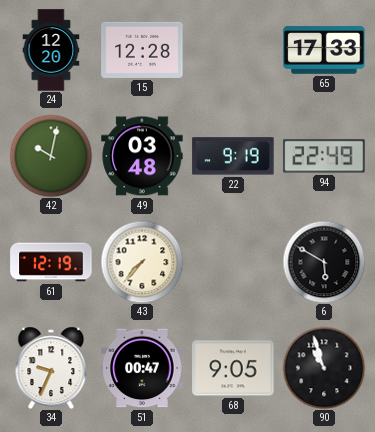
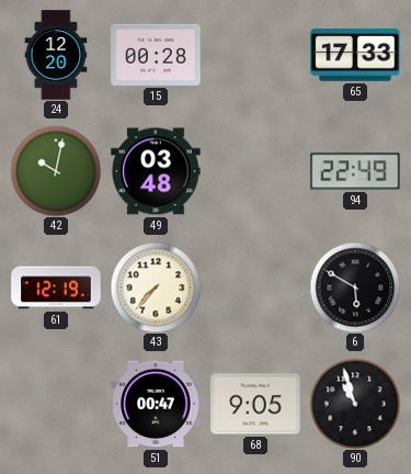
15: 12:28 -> 00:28 (156, 55)
22: 9:19 -> none (233, 156)
34: 9:34 -> none (51, 368)
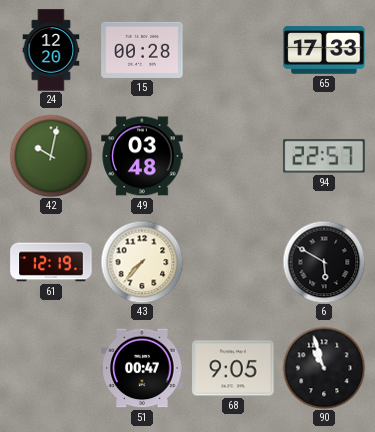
94: 22:49 -> 22:57 (324, 156)
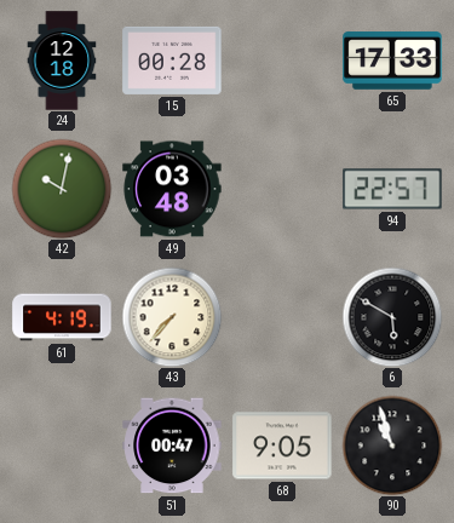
24: 12:20 -> 12:18 (62, 61)
61: 12:19 -> 4:19 (62, 317)
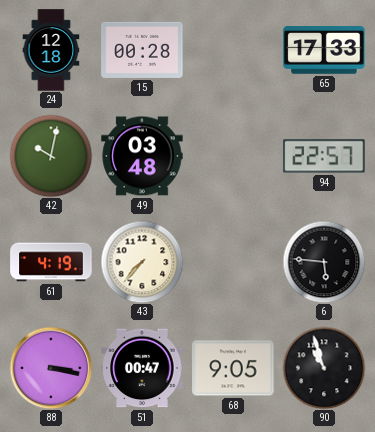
6: 5:50 -> 5:46 (324, 262)
88: none -> 3:17 (51, 368)
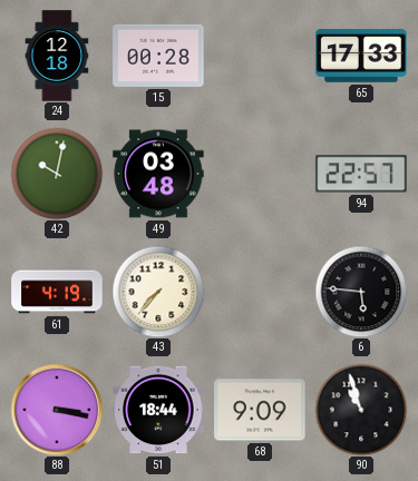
51: 00:47 -> 18:44 (158, 410)
68: 9:05 -> 9:09 (260, 410)
